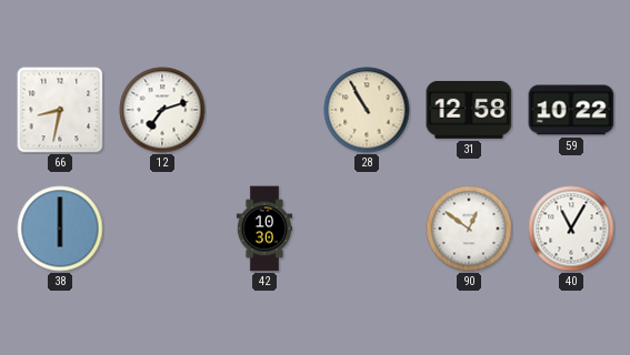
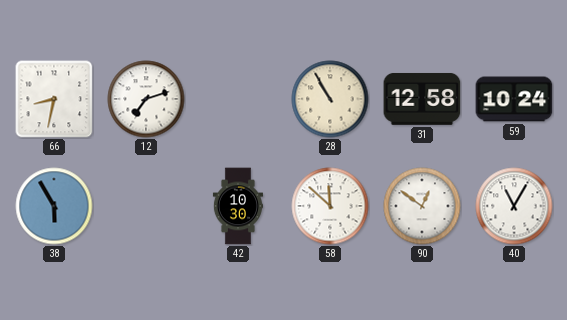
59: 10:22 -> 10:24 (514, 99)
38: 6:00 -> 5:55 (54, 206)
58: none -> 11:52 (330, 206)
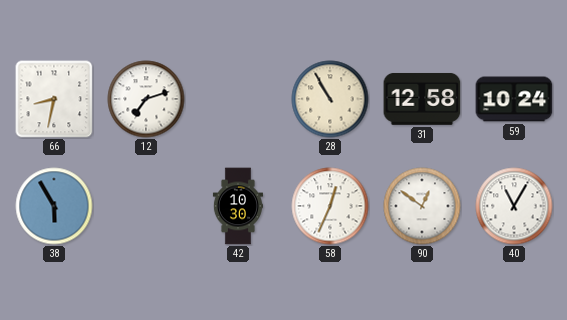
58: 11:52 -> 12:34 (330, 206)
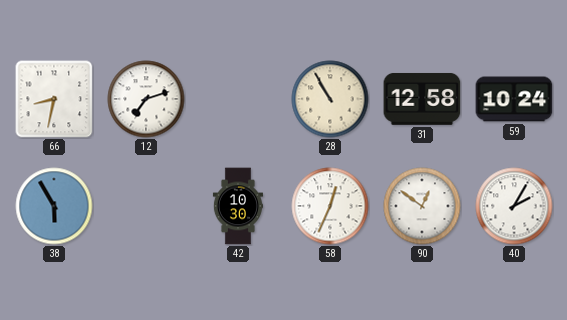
40: 11:05 -> 2:05 (514, 206)
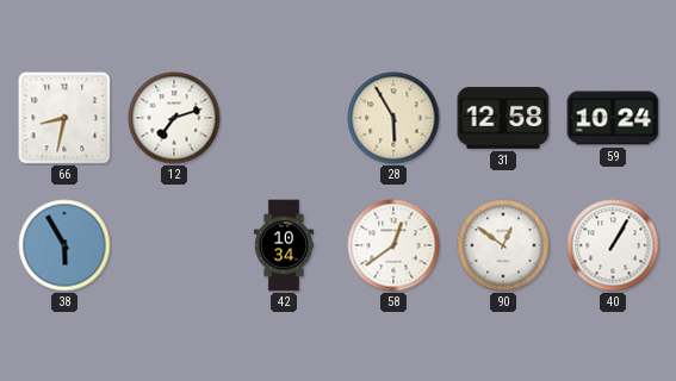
28: 10:55 -> 5:55 (393, 118)
42: 10:30 -> 10:34 (283, 245)
58: 12:34 -> 12:39 (393, 245)
40: 2:05 -> 1:05 (613, 245)
